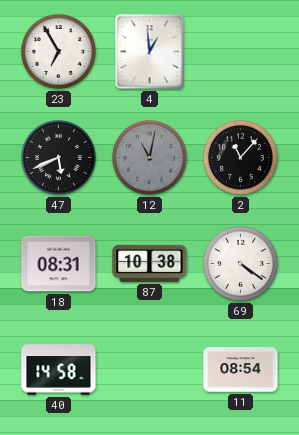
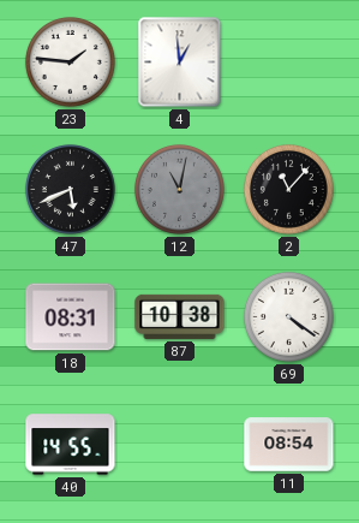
23: 6:55 -> 1:46 (70, 61)
40: 14:58 -> 14:55 (71, 445)
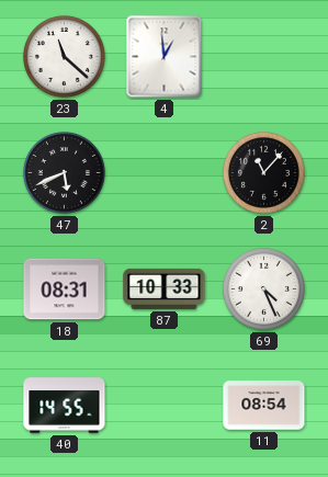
23: 1:46 -> 11:22 (64, 56)
12: 11:02 -> none (179, 189)
87: 10:38 -> 10:33 (165, 288)
69: 4:21 -> 4:26 (263, 288)
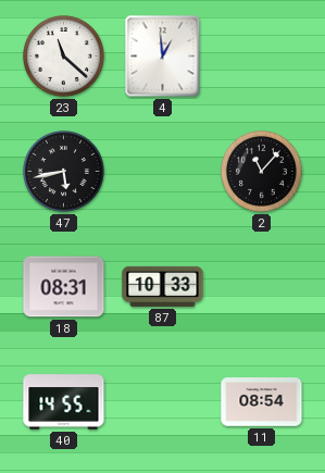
47: 5:41 -> 5:43 (63, 171)
69: 4:26 -> none (263, 288)
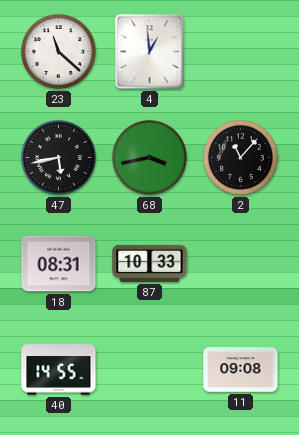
68: none -> 3:43 (149, 157)
11: 08:54 -> 09:08 (241, 370)
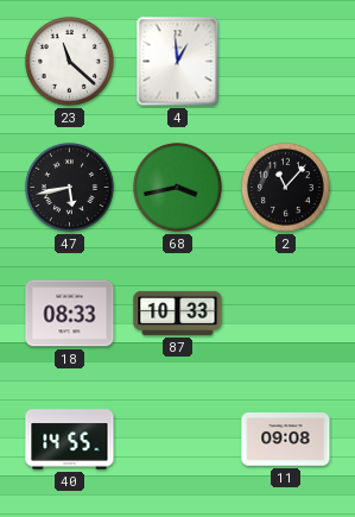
18: 08:31 -> 08:33 (70, 314)
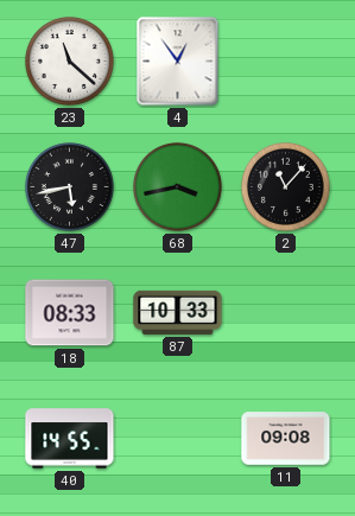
4: 12:59 -> 12:54 (178, 62)
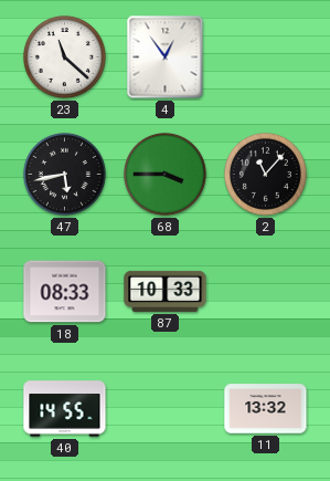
68: 3:43 -> 3:45 (164, 174)
11: 09:08 -> 13:32 (266, 409)
